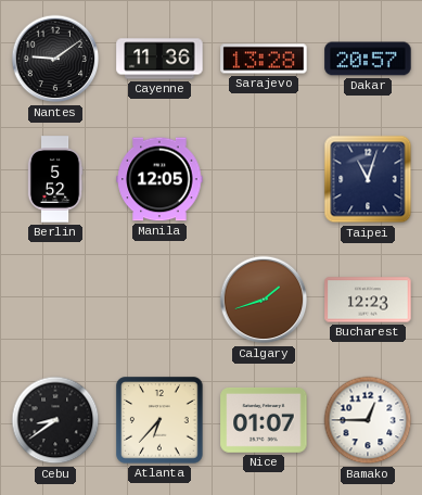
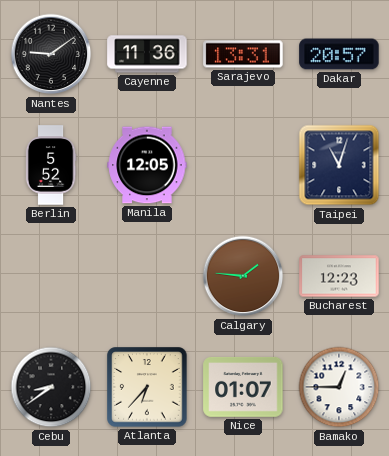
Sarajevo: 13:28 -> 13:31 (243, 54)
Calgary: 1:42 -> 1:46 (243, 276)
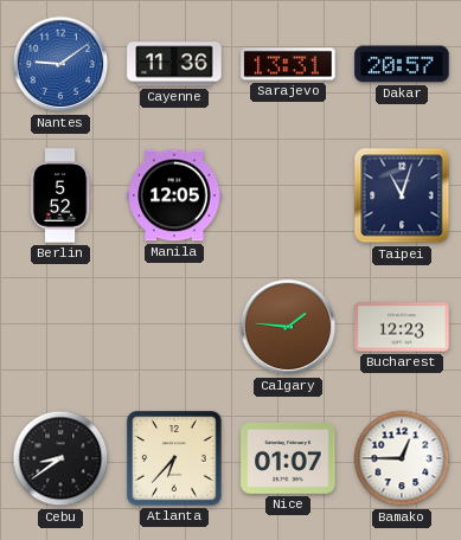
Nantes dial: black -> blue (60, 64)
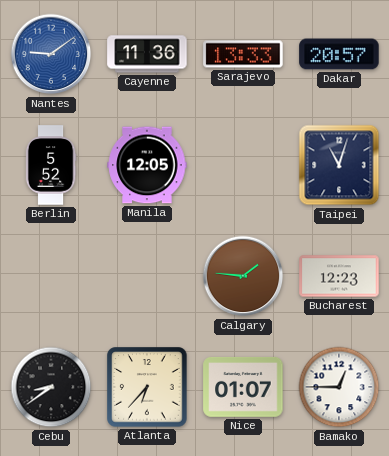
Sarajevo: 13:31 -> 13:33 (243, 54)
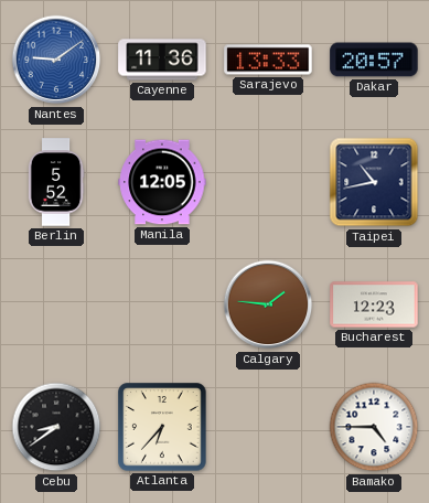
Taipei: 11:03 -> 10:43 (374, 182)
Nice: 01:07 -> none (243, 387)
Bamako: 12:45 -> 4:45 (374, 427)
